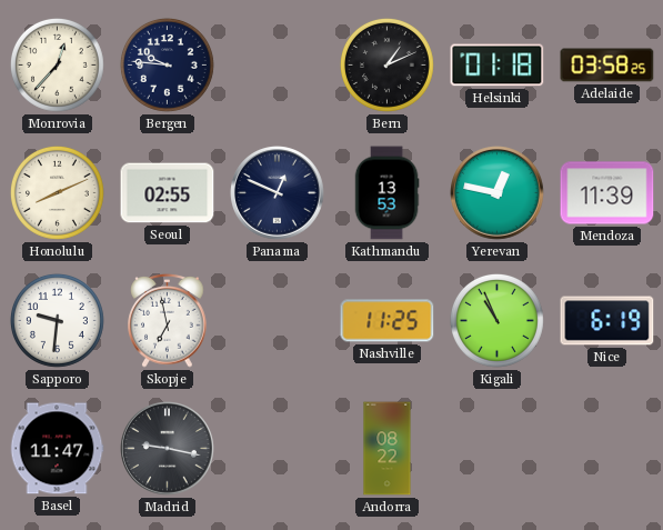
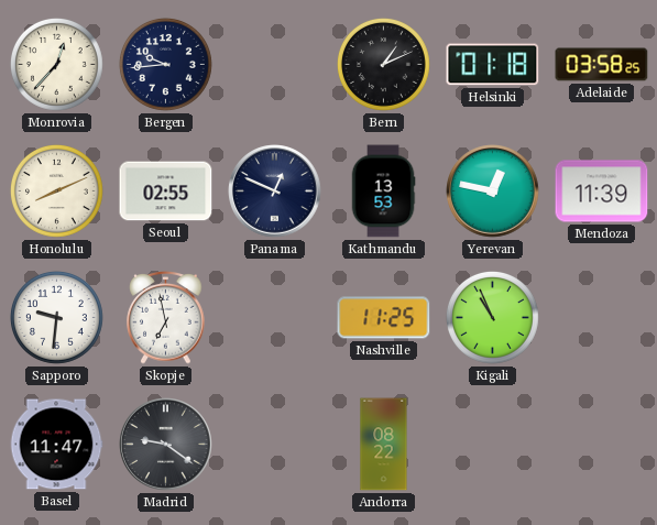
Bergen: 9:46 -> 9:44 (165, 64)
Nice: 6:19 -> none (607, 321)
Madrid: 9:17 -> 9:21 (166, 445)
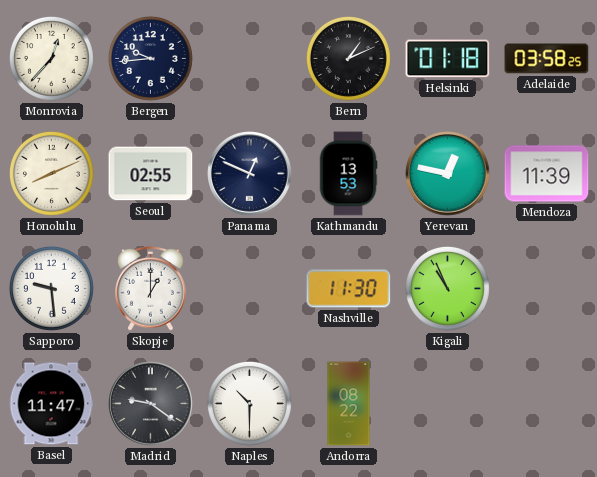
Sapporo: 9:31 -> 9:29 (51, 288)
Skopje: 6:58 -> 1:00 (151, 289)
Nashville: 11:25 -> 11:30 (349, 289)
Naples: none -> 10:30 (249, 403)
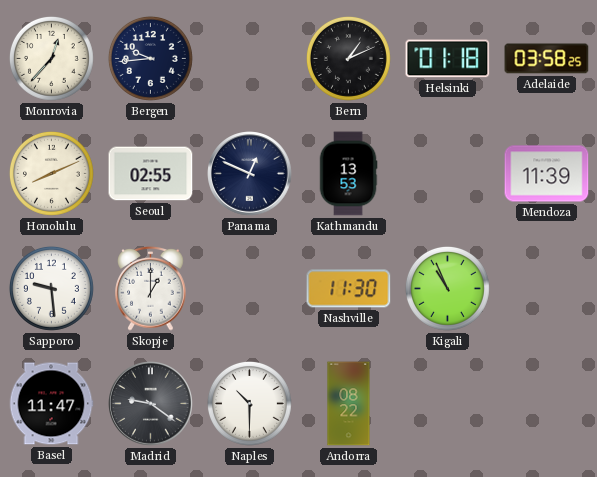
Yerevan: 12:47 -> none (448, 174)
